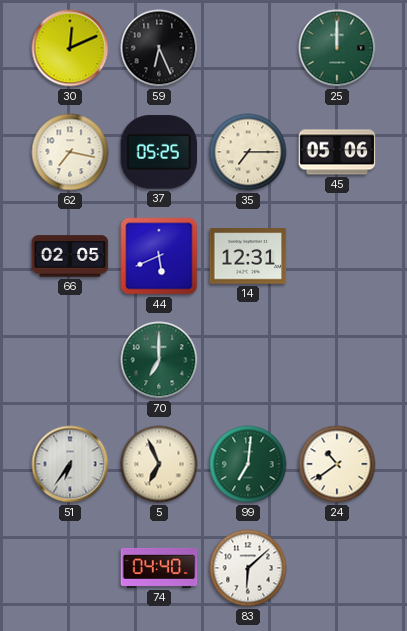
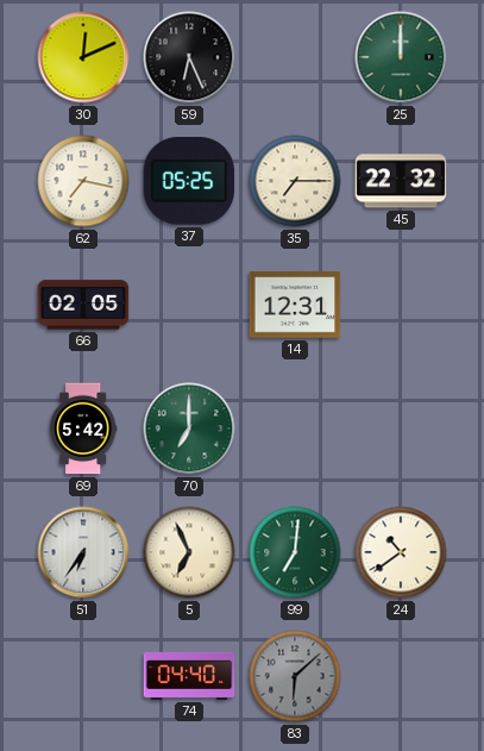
45: 05:06 -> 22:32 (401, 181)
44: 5:41 -> none (159, 256)
69: none -> 5:42 (83, 428)
83 dial: white -> grey (295, 676)
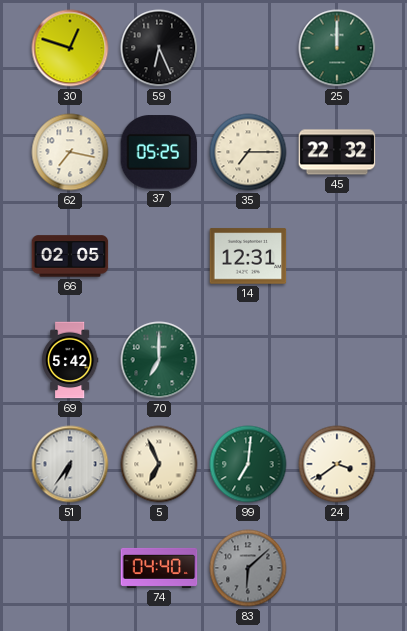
30: 12:11 -> 12:48 (70, 48)
24: 10:39 -> 3:39 (337, 464)
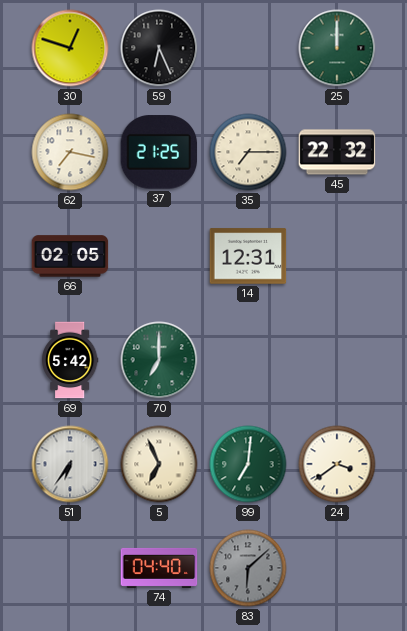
37: 05:25 -> 21:25 (159, 152)
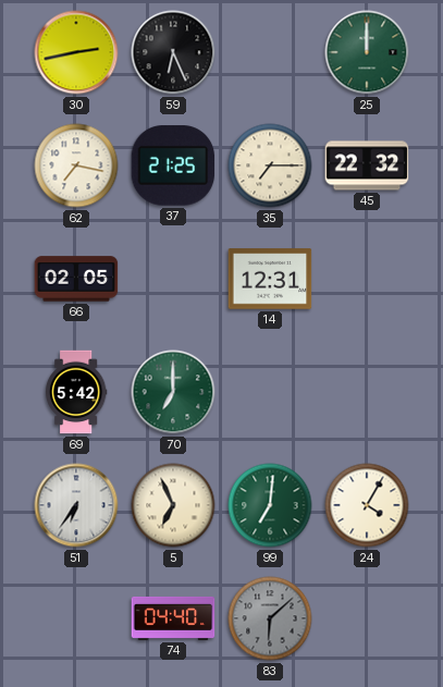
30: 12:48 -> 2:43 (76, 52)
24: 3:39 -> 4:05 (367, 505)
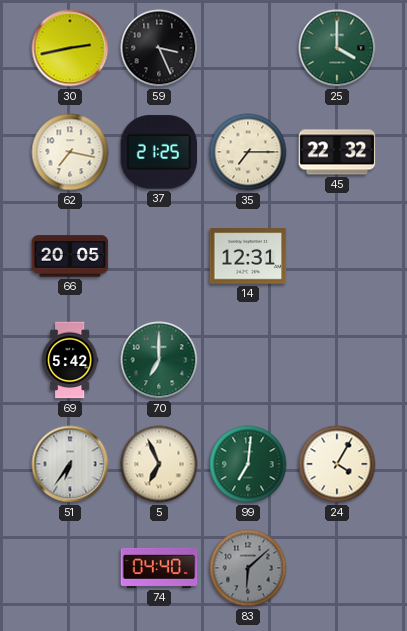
59: 6:26 -> 3:26 (159, 48)
25: 12:00 -> 4:00 (337, 48)
66: 02:05 -> 20:05 (70, 256)
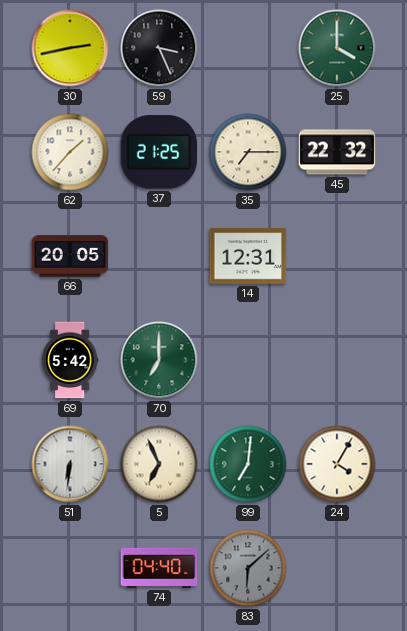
62: 7:17 -> 1:37 (70, 152)
51: 6:36 -> 6:31 (70, 464)
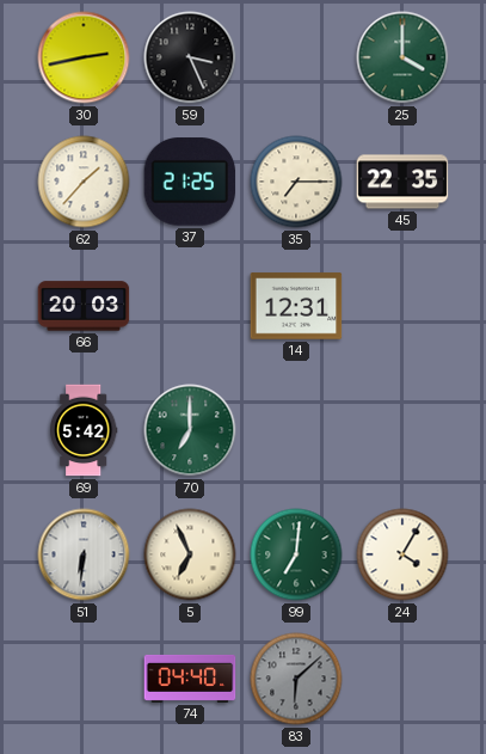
45: 22:32 -> 22:35 (402, 182)
66: 20:05 -> 20:03 (84, 306)
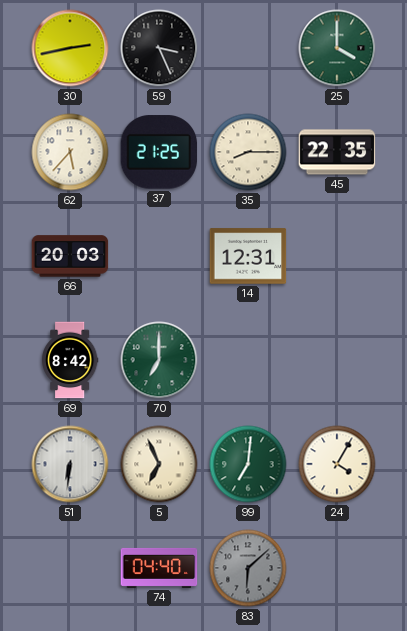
62: 1:37 -> 5:37 (70, 152)
35: 7:15 -> 8:15 (248, 152)
69: 5:42 -> 8:42 (70, 360)
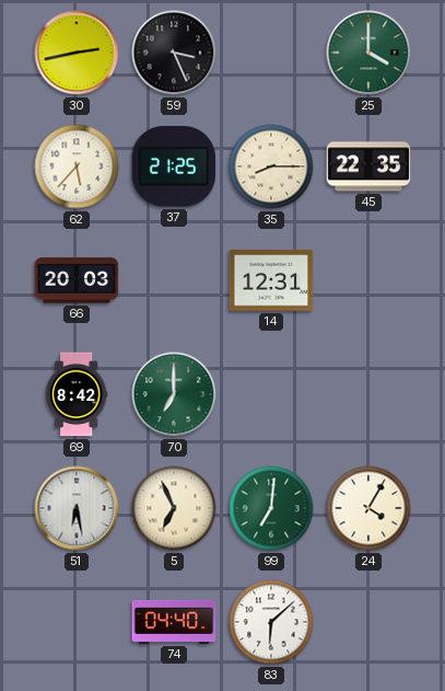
51: 6:31 -> 6:28 (77, 508)
83 dial: grey -> white (271, 622)
